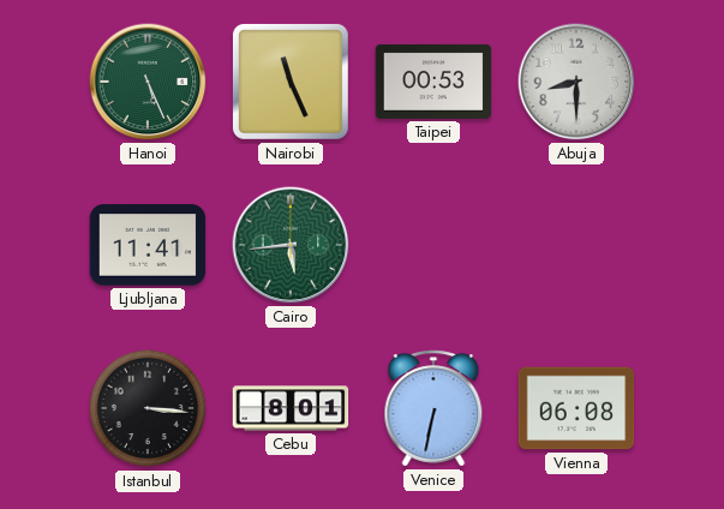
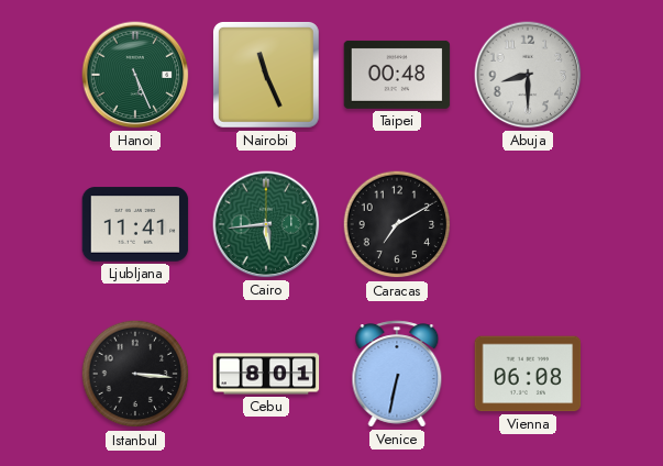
Taipei: 00:53 -> 00:48 (397, 75)
Caracas: none -> 7:10 (397, 224)
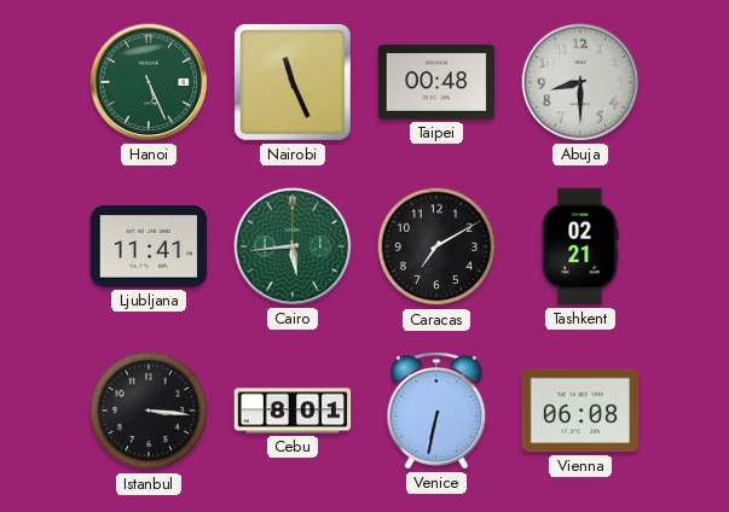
Tashkent: none -> 02:21 (580, 246)
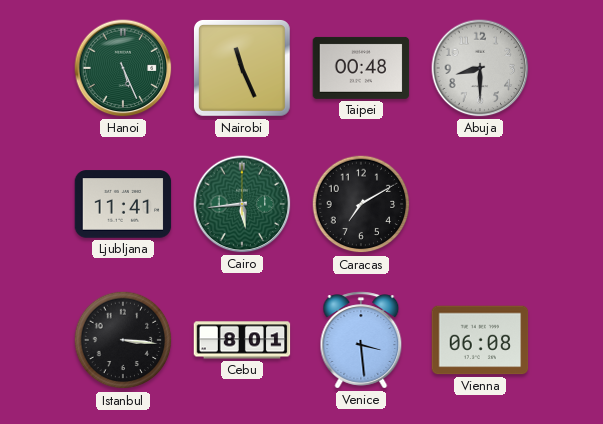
Tashkent: 02:21 -> none (580, 246)
Venice: 6:32 -> 3:29 (361, 340)
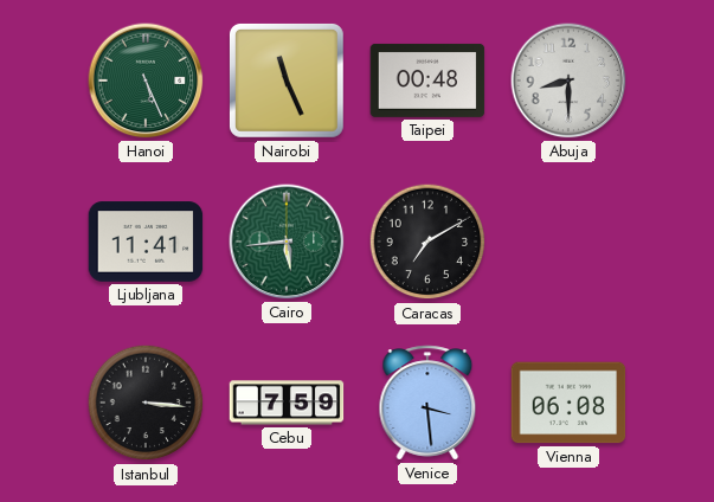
Cebu: 8:01 -> 7:59 (287, 403)
